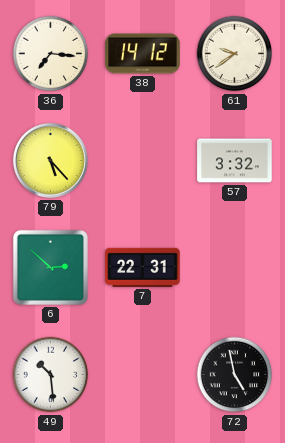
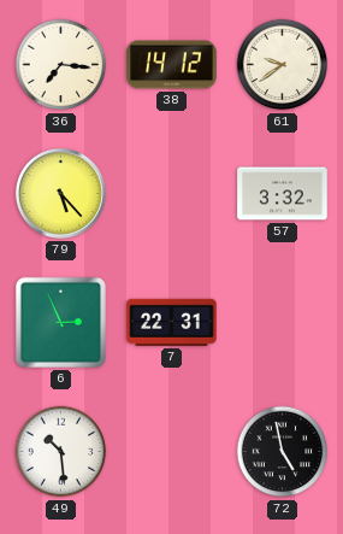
6: 2:52 -> 2:56 (60, 322)
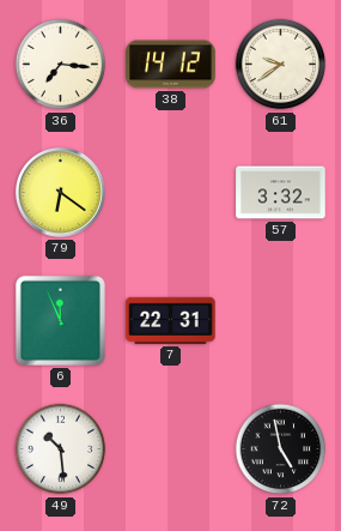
79: 5:23 -> 6:21 (60, 192)
6: 2:56 -> 11:56 (60, 320)
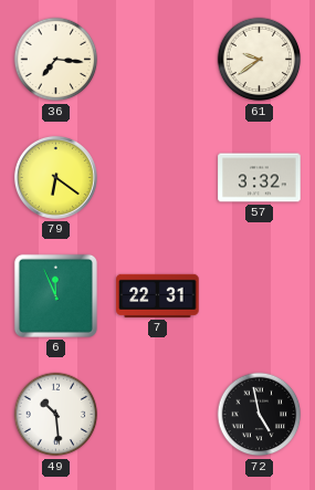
38: 14:12 -> none (171, 65)
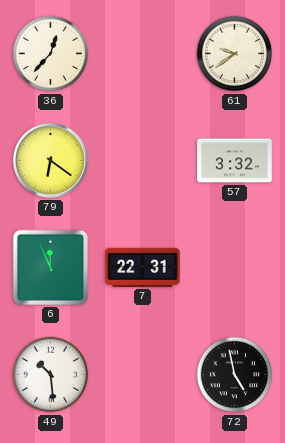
36: 7:16 -> 12:37 (51, 54)
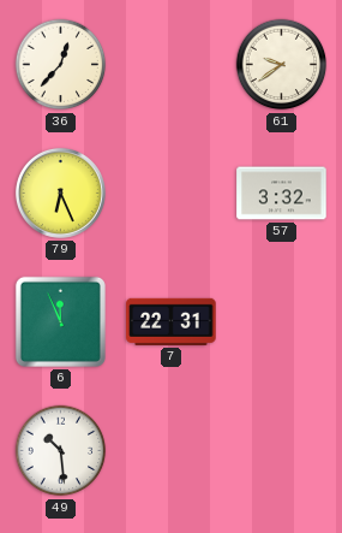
79: 6:21 -> 6:26 (60, 193)
72: 4:58 -> none (235, 375)
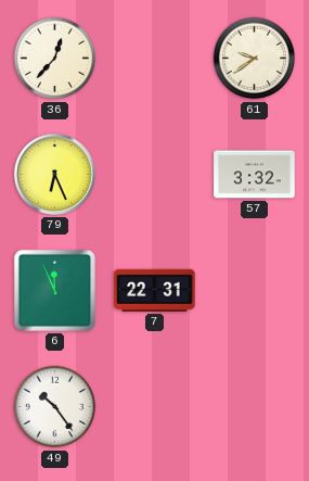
49: 10:29 -> 10:24 (55, 407)
